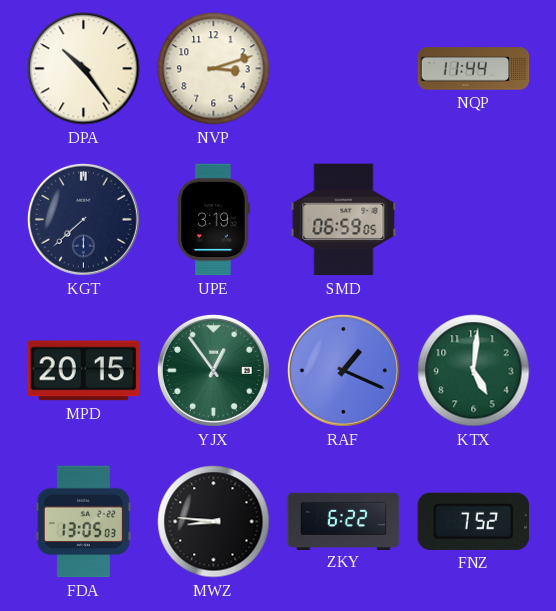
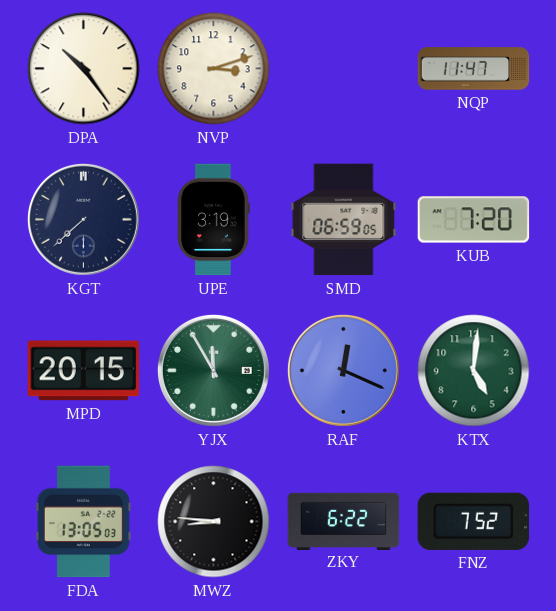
NQP: 11:44 -> 11:47 (474, 69)
KUB: none -> 7:20 (474, 220)
YJX: 12:54 -> 11:55 (213, 370)
RAF: 1:19 -> 12:19 (343, 370)
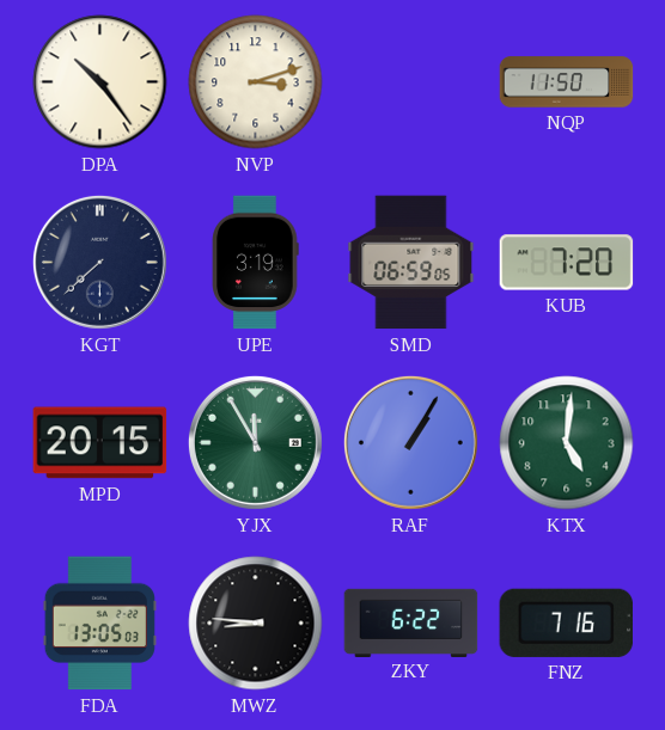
NQP: 11:47 -> 11:50 (567, 82)
RAF: 12:19 -> 1:05 (410, 442)
FNZ: 7:52 -> 7:16 (566, 622)
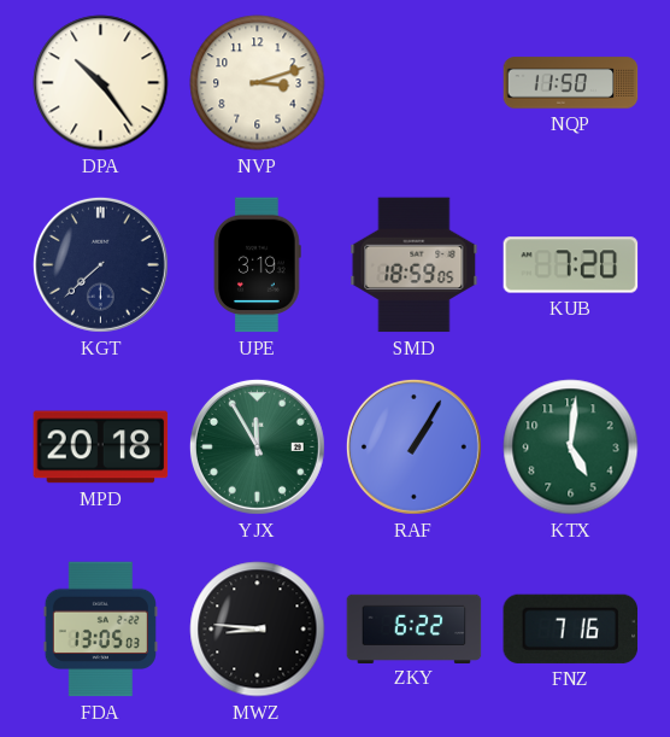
SMD: 06:59 -> 18:59 (415, 265)
MPD: 20:15 -> 20:18 (101, 448)
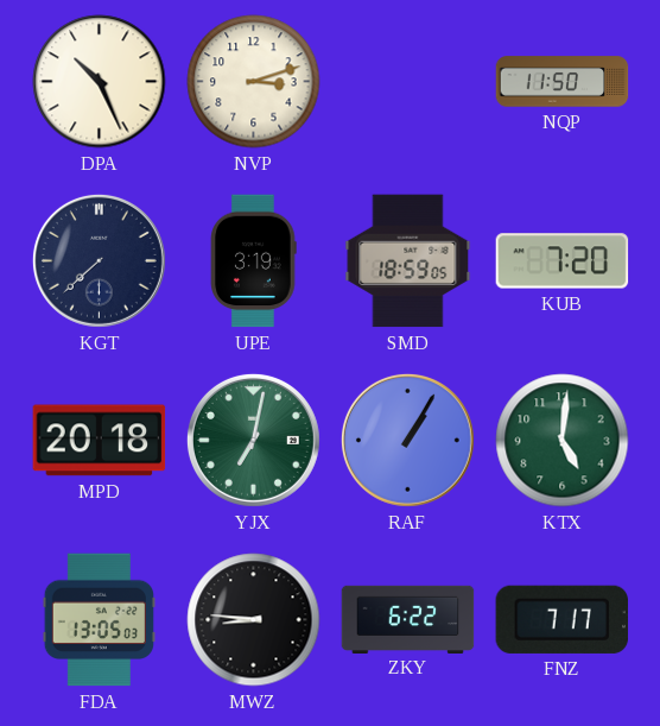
DPA: 10:24 -> 10:26 (100, 82)
YJX: 11:55 -> 7:02 (253, 440)
FNZ: 7:16 -> 7:17 (561, 619)
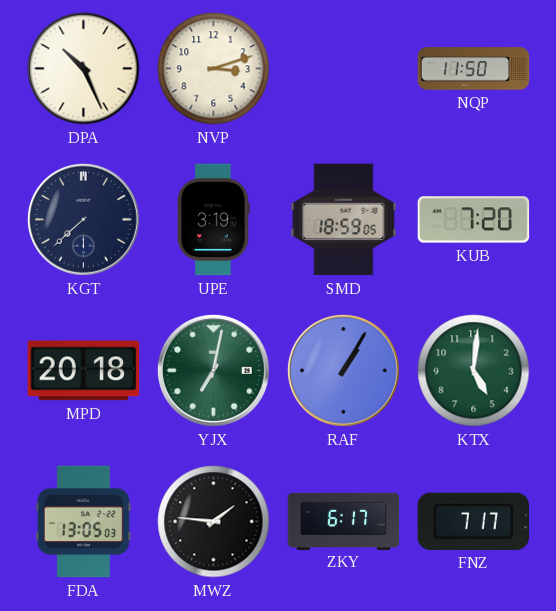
MWZ: 8:46 -> 1:46 (214, 522)
ZKY: 6:22 -> 6:17 (344, 521)
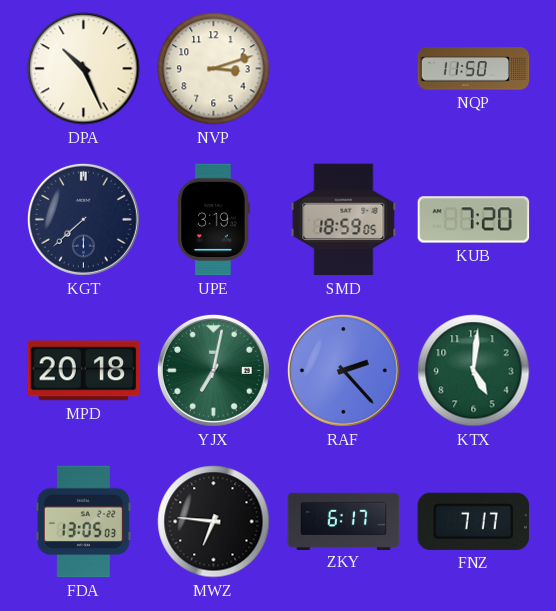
RAF: 1:05 -> 2:23 (343, 370)
MWZ: 1:46 -> 6:46 (214, 522)
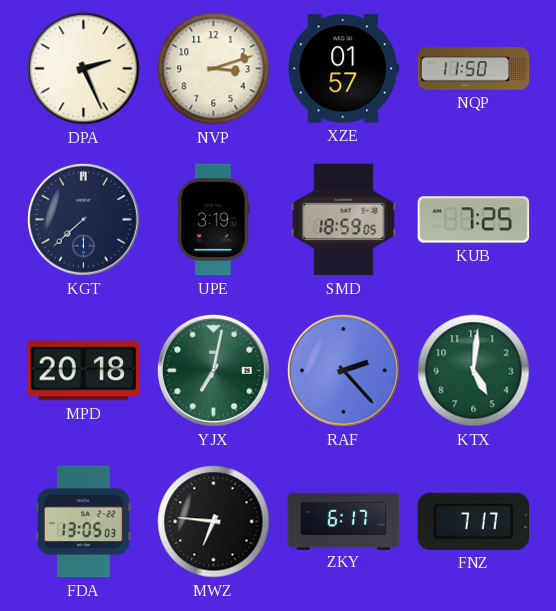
DPA: 10:26 -> 2:26 (84, 69)
XZE: none -> 01:57 (344, 69)
KUB: 7:20 -> 7:25 (474, 220)
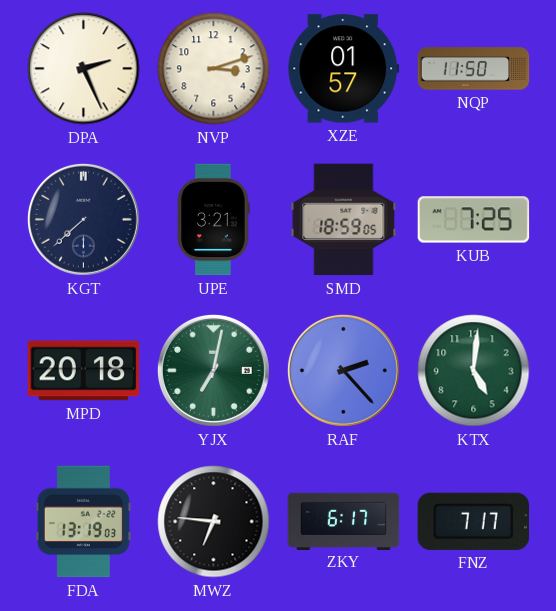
UPE: 3:19 -> 3:21 (214, 220)
FDA: 13:05 -> 13:19 (83, 522)
